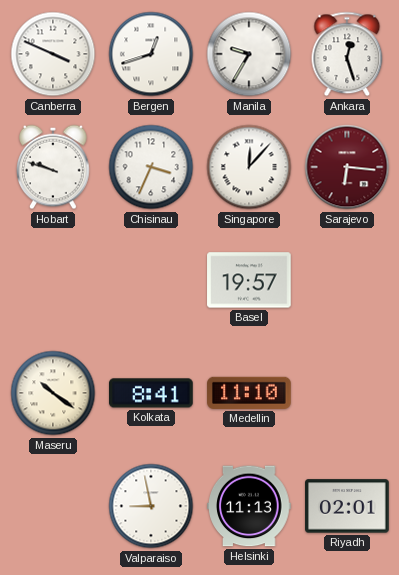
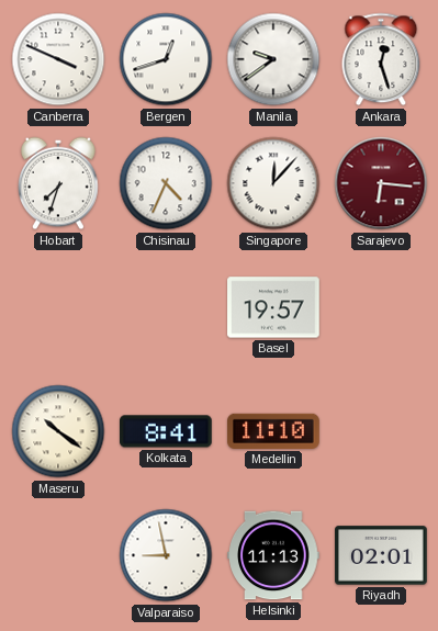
Manila: 9:35 -> 9:39 (273, 59)
Hobart: 9:48 -> 7:33 (59, 183)
Chisinau: 3:34 -> 4:34 (166, 183)
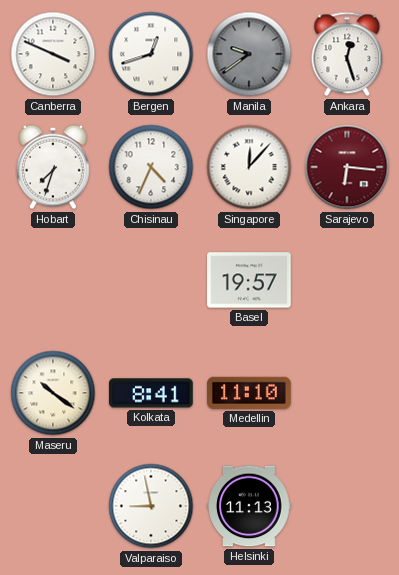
Manila dial: white -> grey (249, 54)
Riyadh: 02:01 -> none (381, 555)
